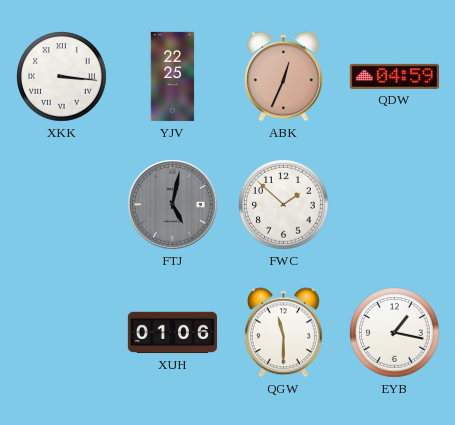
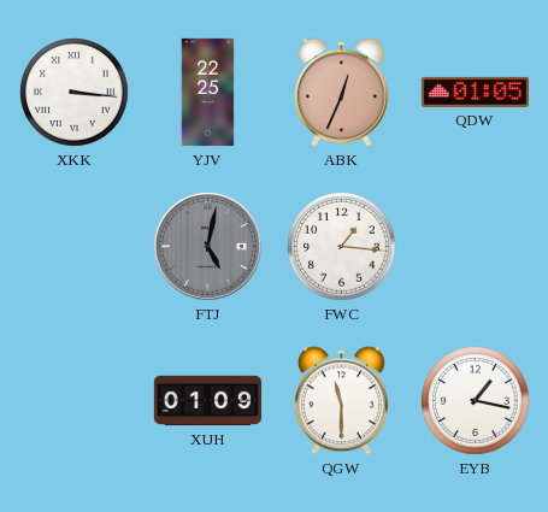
QDW: 04:59 -> 01:05 (475, 92)
FWC: 1:52 -> 1:16 (342, 247)
XUH: 01:06 -> 01:09 (208, 401)
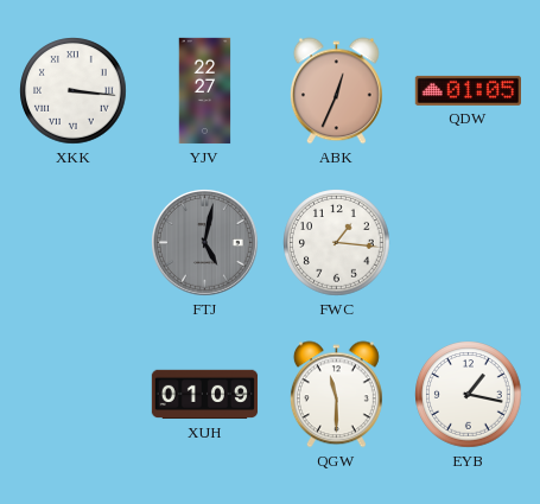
YJV: 22:25 -> 22:27 (205, 91)
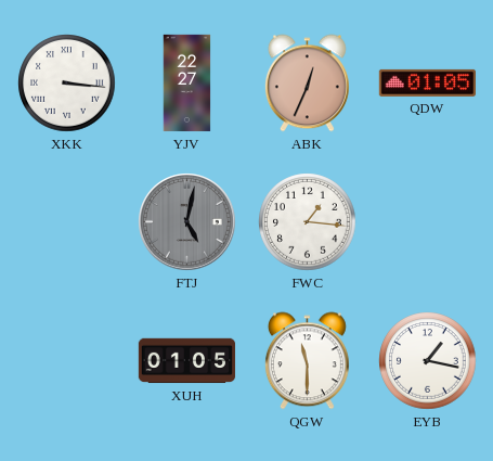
XUH: 01:09 -> 01:05 (187, 361)
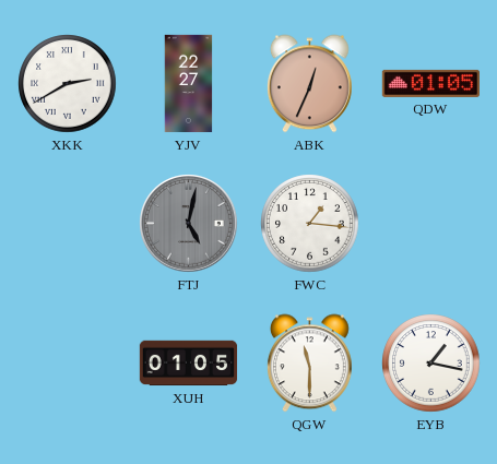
XKK: 3:16 -> 2:40 (68, 84)
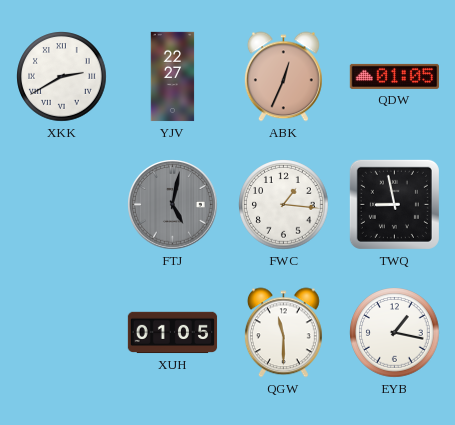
TWQ: none -> 8:58 (394, 204)
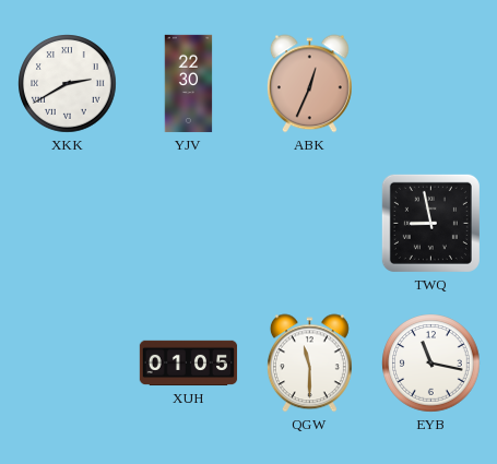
YJV: 22:27 -> 22:30 (189, 84)
QDW: 01:05 -> none (394, 76)
FTJ: 5:02 -> none (173, 205)
FWC: 1:16 -> none (284, 205)
EYB: 1:17 -> 11:17 (431, 364)
